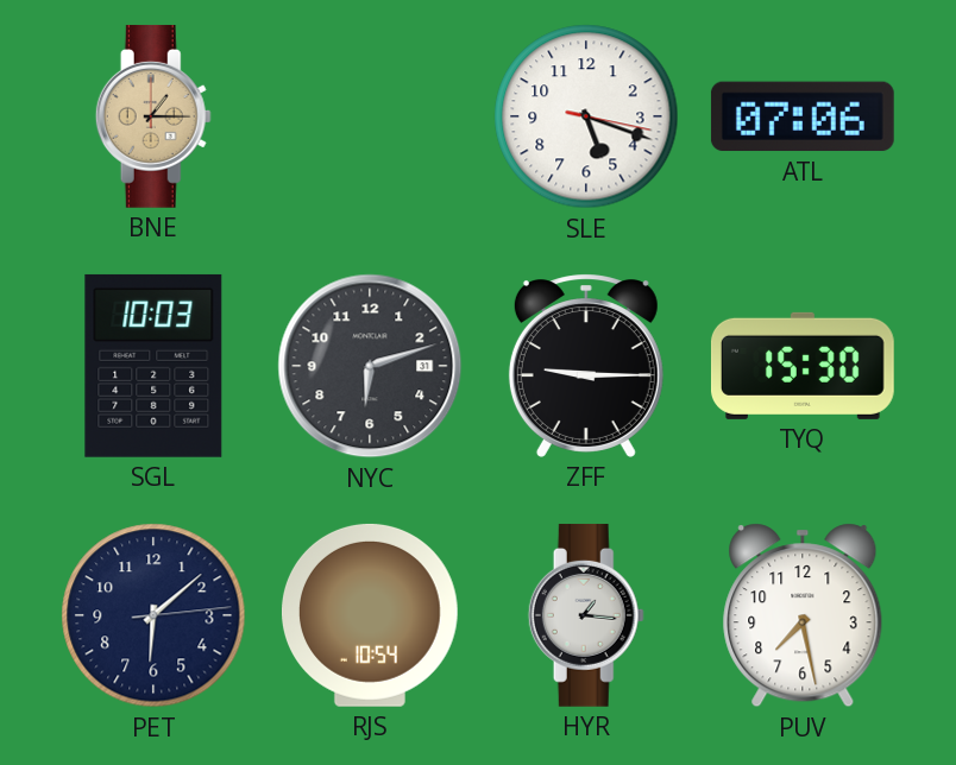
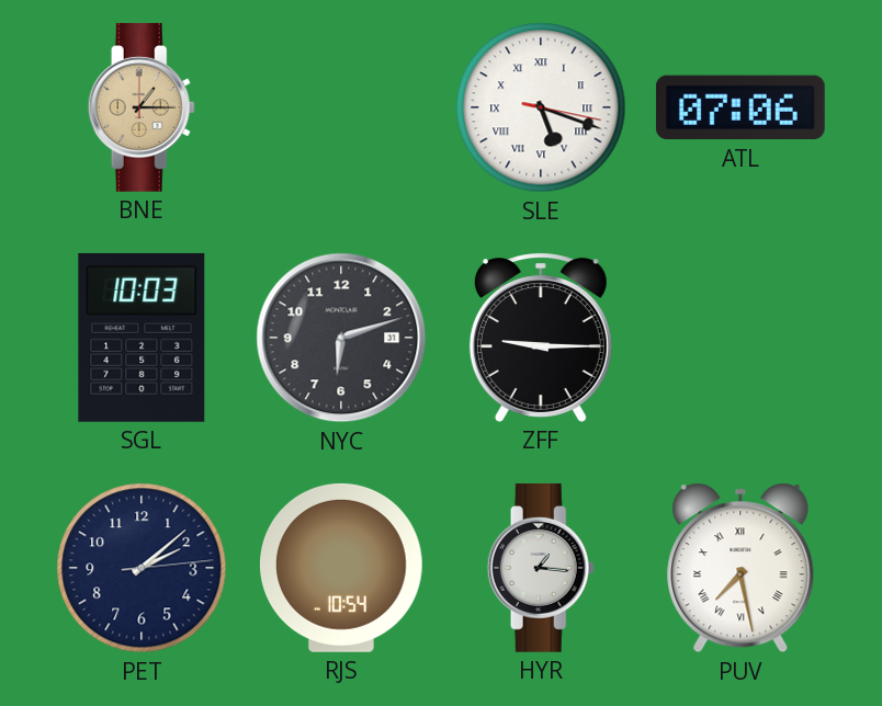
SLE numerals: Arabic -> Roman (541, 107)
TYQ: 15:30 -> none (803, 366)
PET: 6:08 -> 2:08 (142, 568)
PUV numerals: Arabic -> Roman (740, 568)
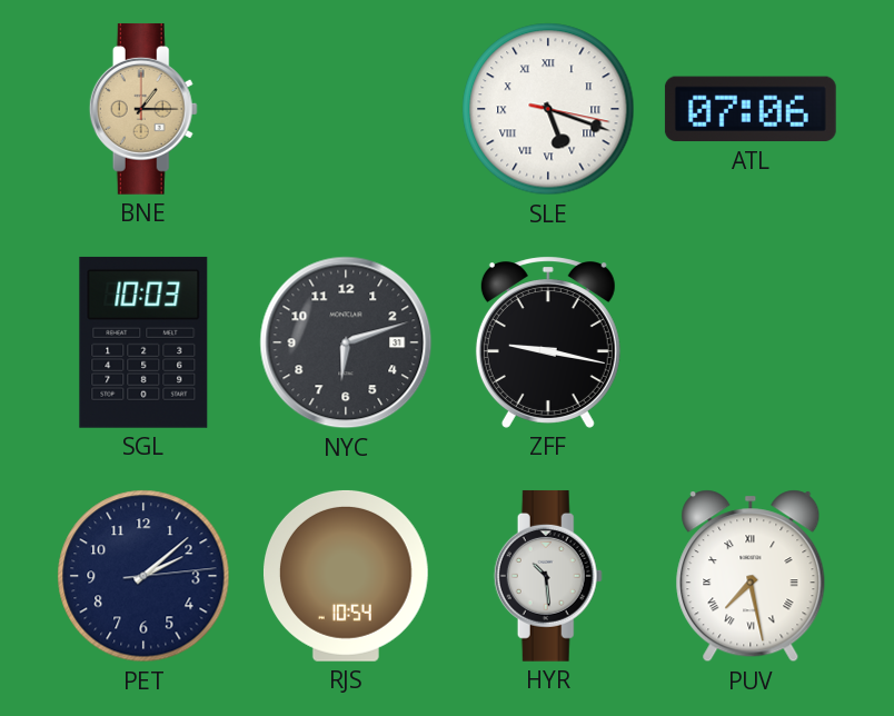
ZFF: 9:15 -> 9:17 (548, 342)
HYR: 1:16 -> 10:29 (548, 576)
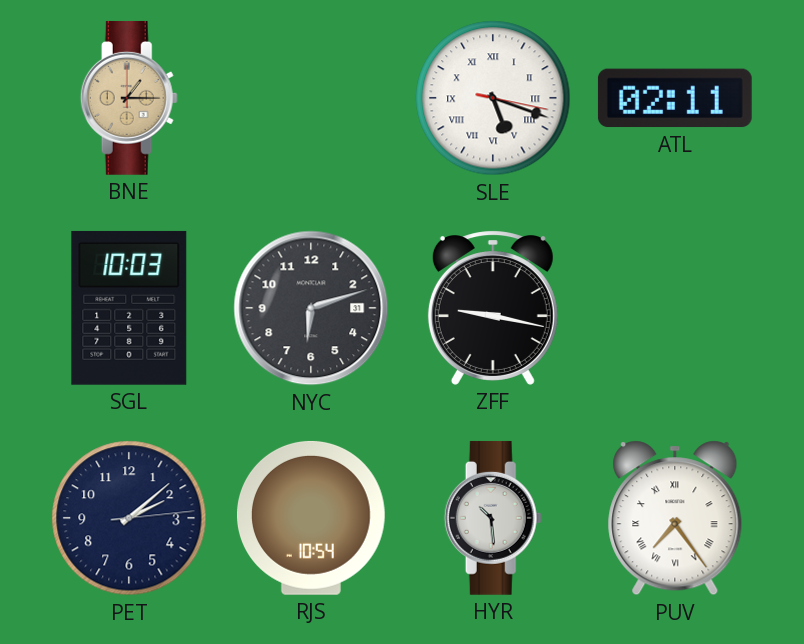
ATL: 07:06 -> 02:11 (675, 98)
PUV: 7:28 -> 7:24 (675, 518)
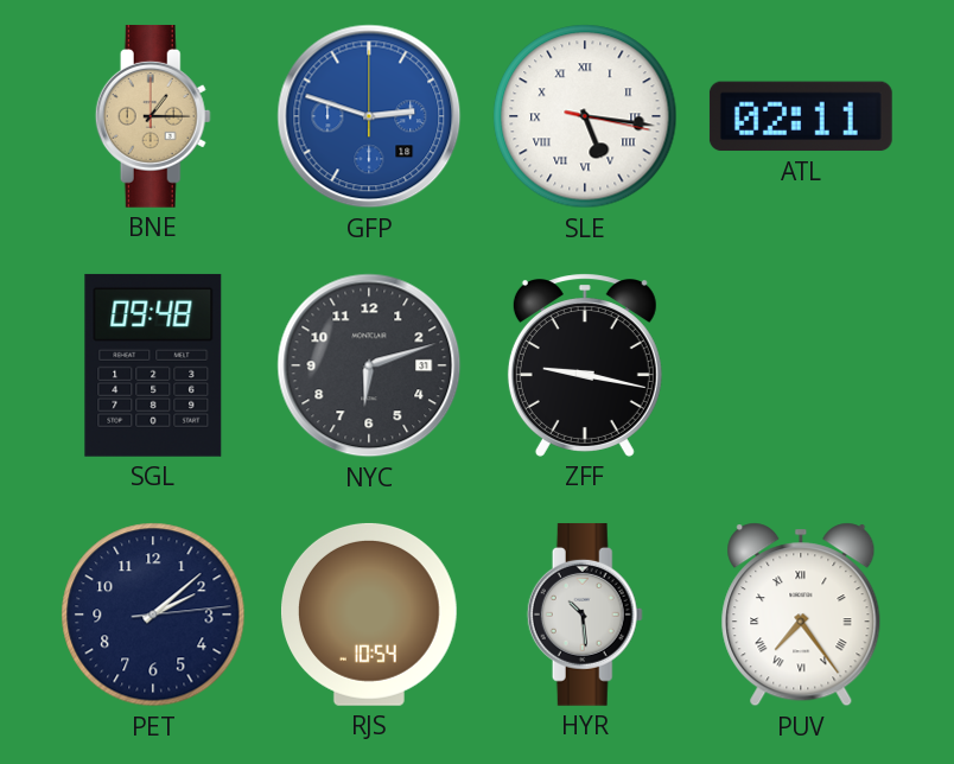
GFP: none -> 2:48 (369, 116)
SLE: 5:18 -> 5:16 (585, 116)
SGL: 10:03 -> 09:48 (153, 365)
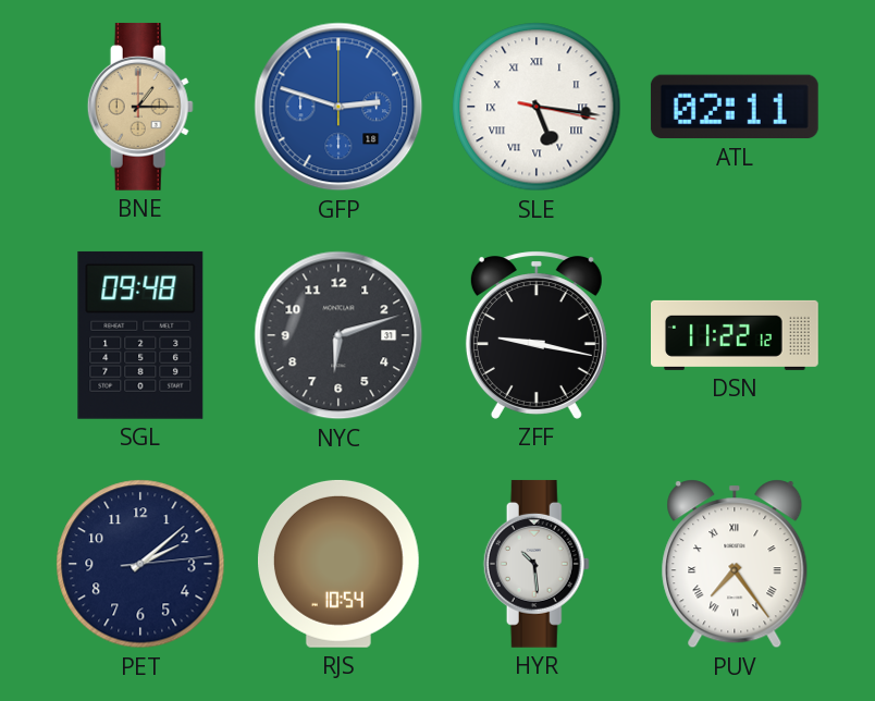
DSN: none -> 11:22 (736, 335)
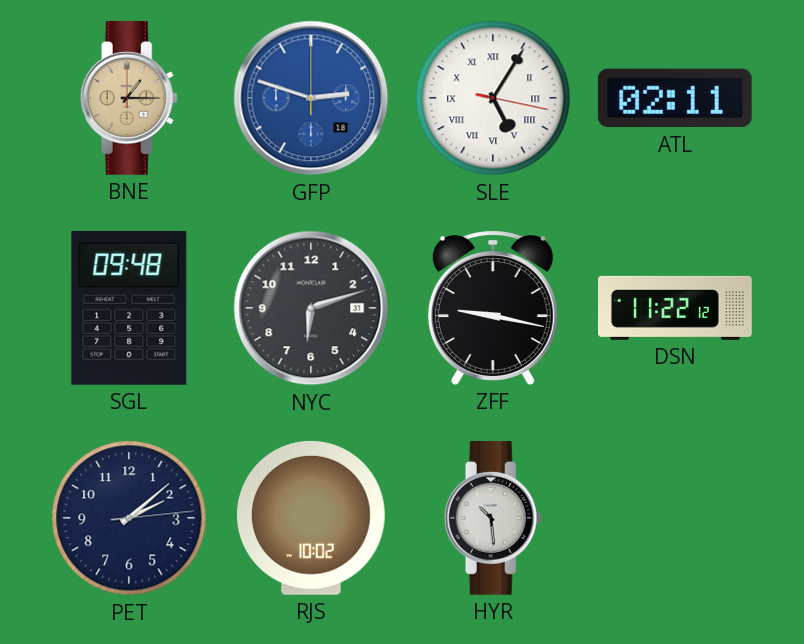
SLE: 5:16 -> 5:05 (493, 98)
RJS: 10:54 -> 10:02 (311, 518)
PUV: 7:24 -> none (735, 564)
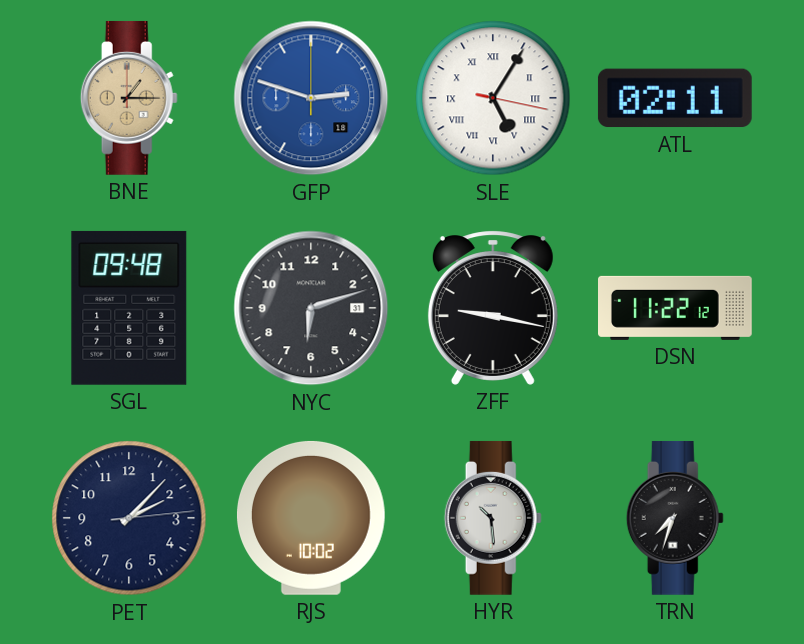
PET: 2:08 -> 2:07 (129, 518)
TRN: none -> 7:33 (675, 518)
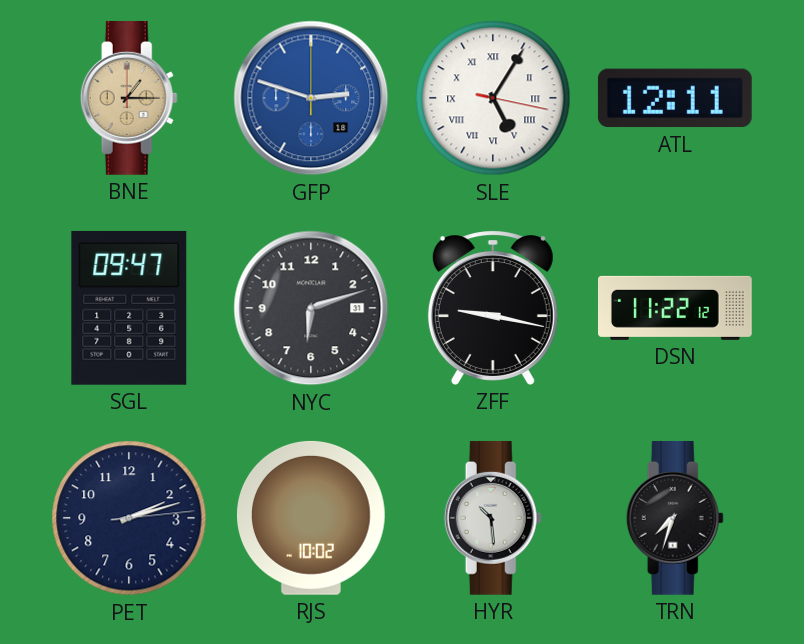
ATL: 02:11 -> 12:11 (675, 98)
SGL: 09:48 -> 09:47 (129, 308)
PET: 2:07 -> 2:12 (129, 518)
